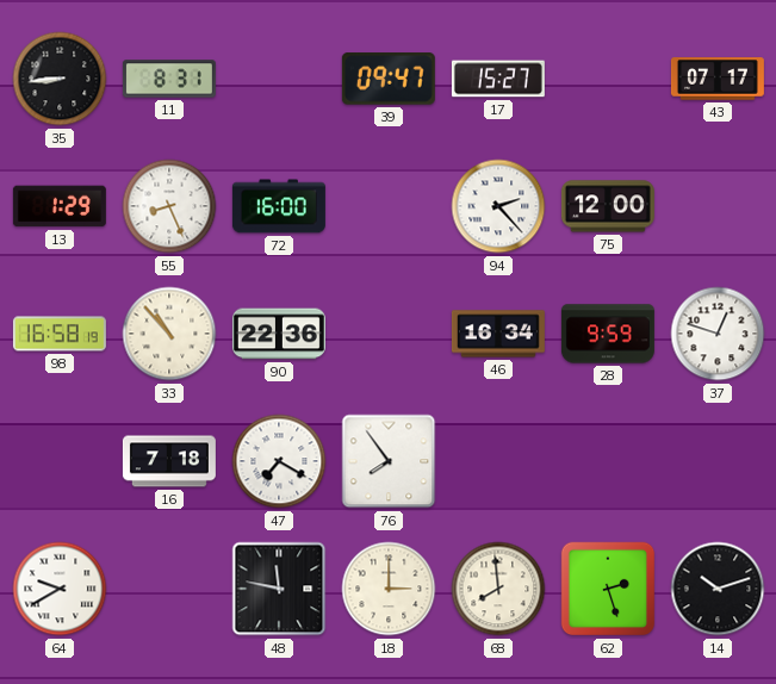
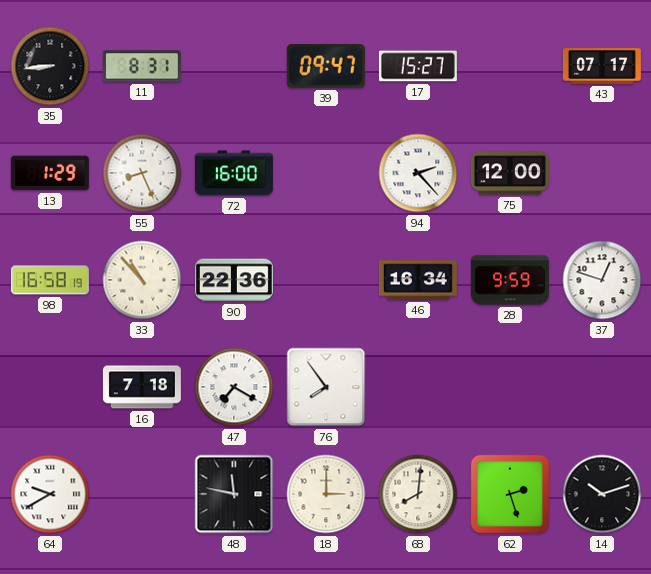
68: 7:59 -> 8:01 (418, 494)
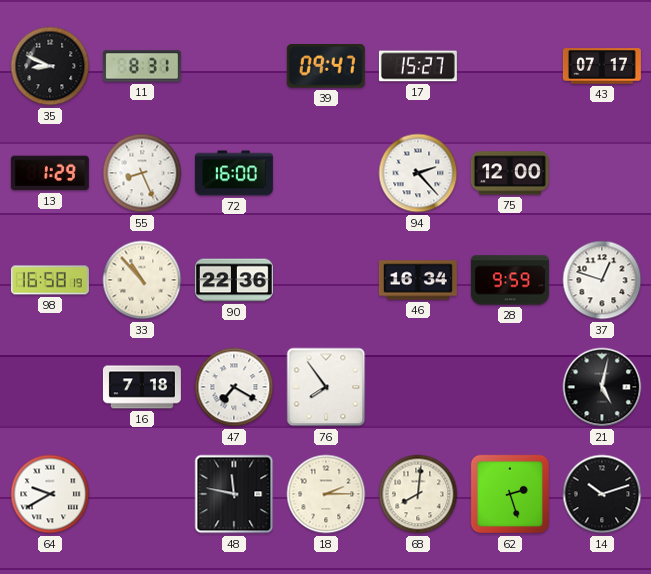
35: 8:44 -> 8:49 (50, 66)
21: none -> 5:02 (602, 387)
18: 3:00 -> 2:15 (326, 494)
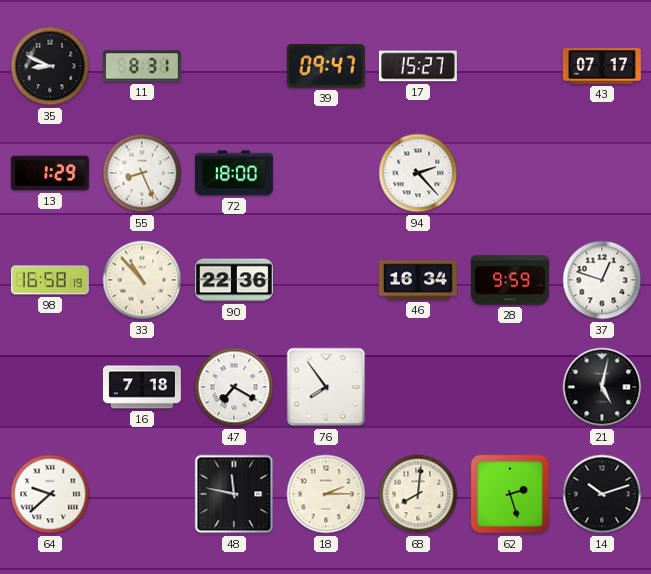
72: 16:00 -> 18:00 (234, 173)
75: 12:00 -> none (510, 173)
64: 9:40 -> 9:38 (50, 494)
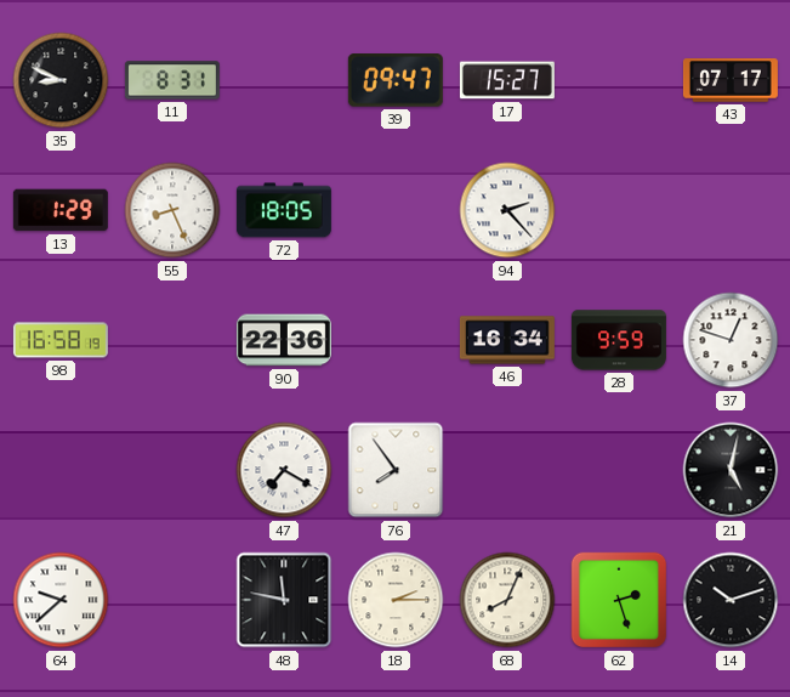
72: 18:00 -> 18:05 (284, 210)
33: 10:53 -> none (142, 280)
16: 7:18 -> none (142, 387)
68: 8:01 -> 8:04 (507, 600)
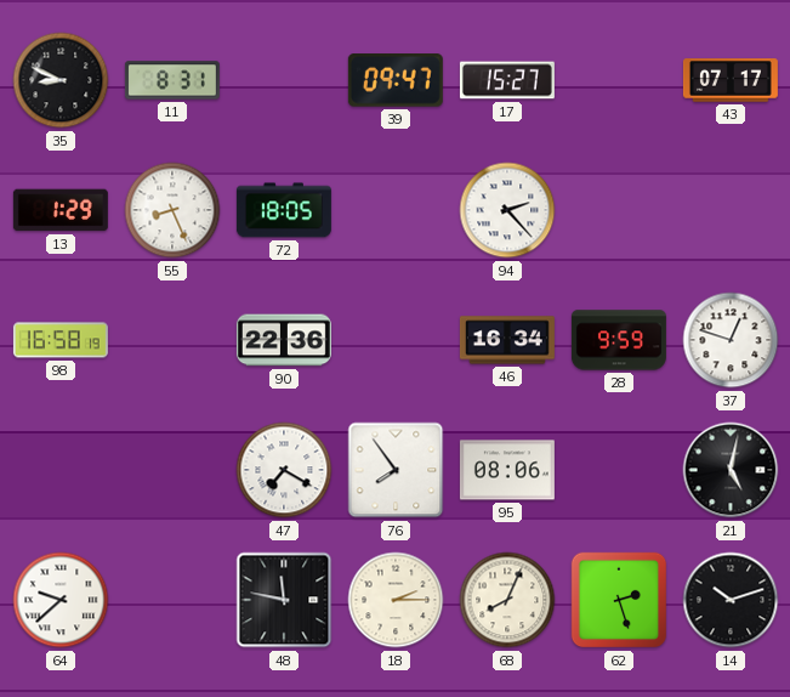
95: none -> 08:06 (507, 470)
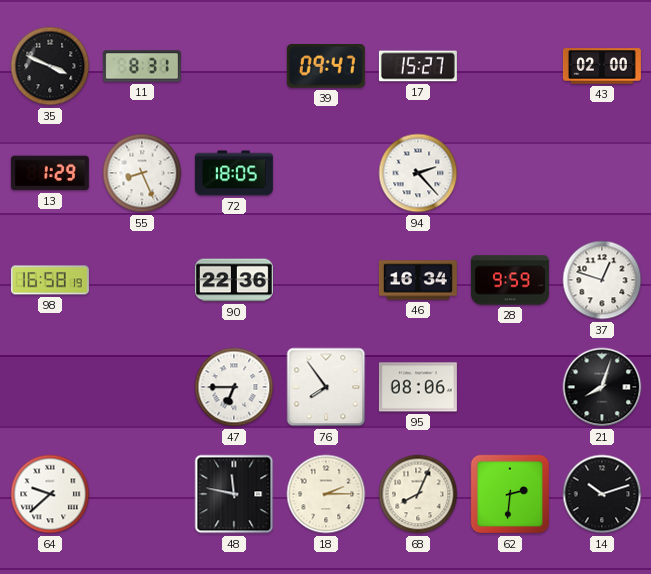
35: 8:49 -> 3:49 (50, 66)
43: 07:17 -> 02:00 (602, 66)
47: 7:20 -> 6:45 (234, 387)
21: 5:02 -> 8:03 (602, 387)
62: 2:27 -> 2:31 (510, 494)
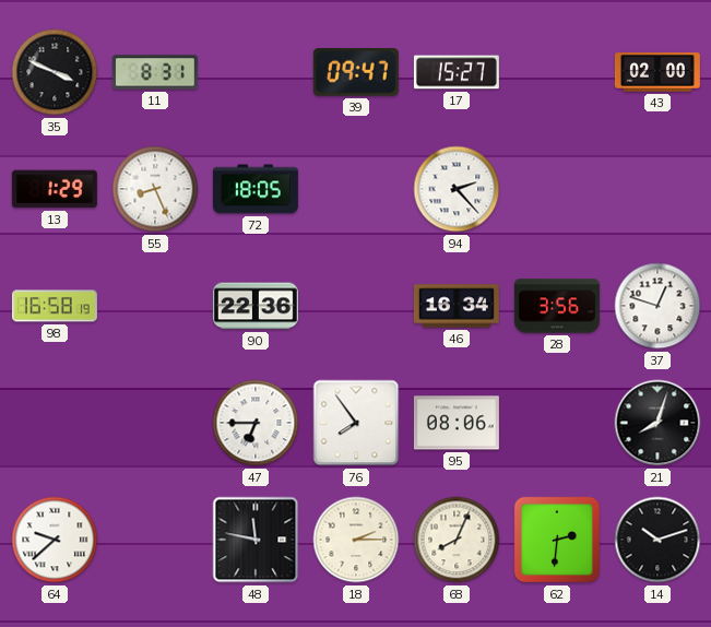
28: 9:59 -> 3:56 (557, 306)
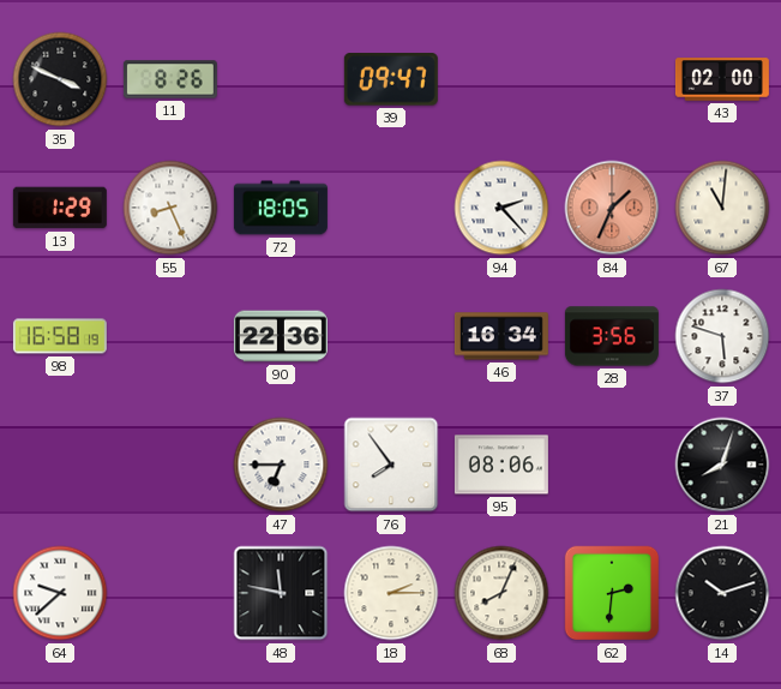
11: 8:31 -> 8:26 (170, 79)
17: 15:27 -> none (457, 72)
84: none -> 1:34 (612, 208)
67: none -> 11:01 (722, 208)
37: 12:48 -> 5:48 (722, 336)
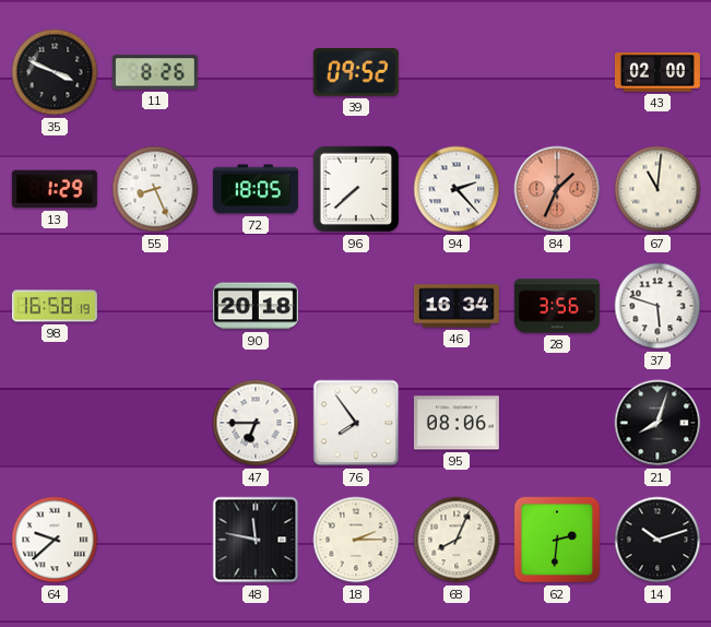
39: 09:47 -> 09:52 (356, 72)
96: none -> 7:38 (356, 189)
90: 22:36 -> 20:18 (256, 306)
